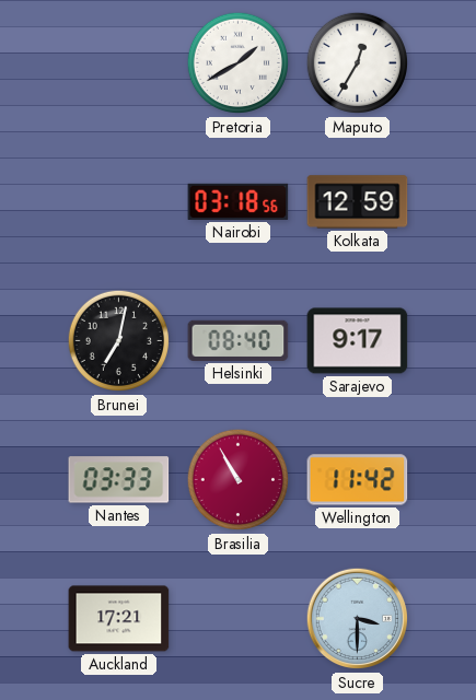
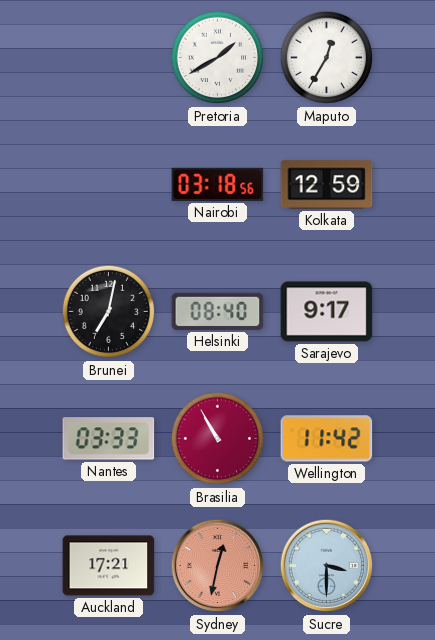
Sydney: none -> 12:32 (218, 566)
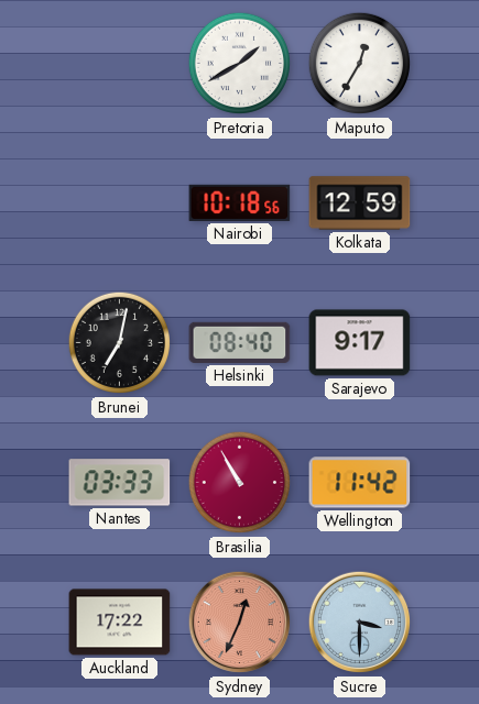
Nairobi: 03:18 -> 10:18 (240, 202)
Auckland: 17:21 -> 17:22 (120, 623)
Sydney: 12:32 -> 12:34 (240, 623)
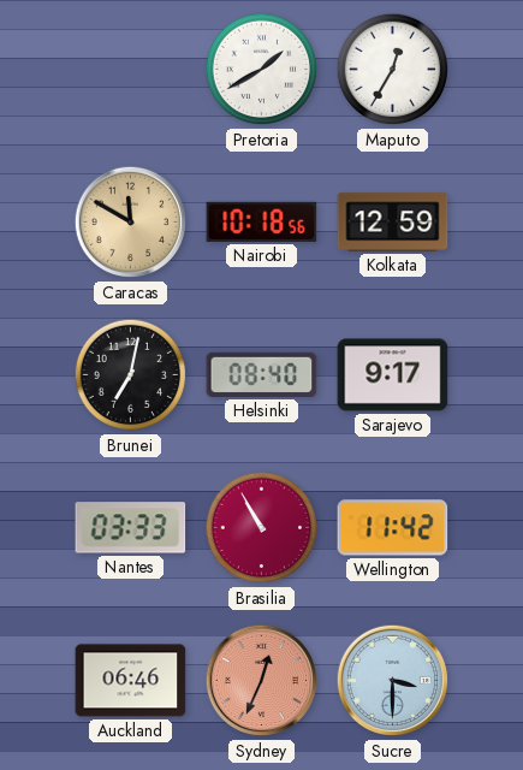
Caracas: none -> 11:50 (131, 223)
Auckland: 17:22 -> 06:46 (131, 681)
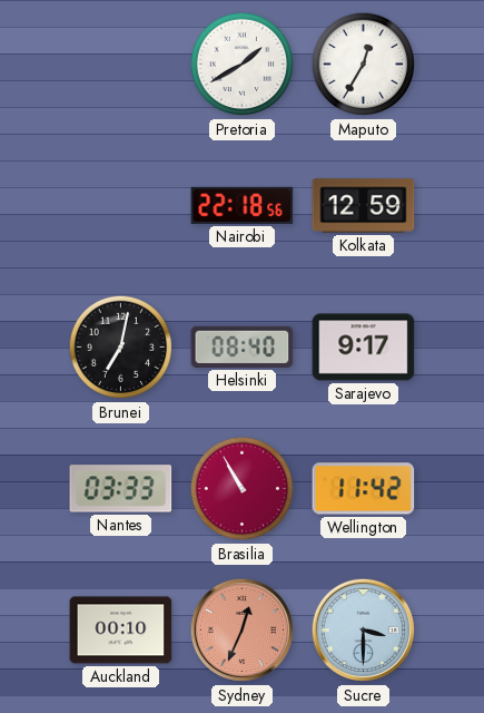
Caracas: 11:50 -> none (131, 223)
Nairobi: 10:18 -> 22:18 (243, 205)
Auckland: 06:46 -> 00:10 (121, 631)
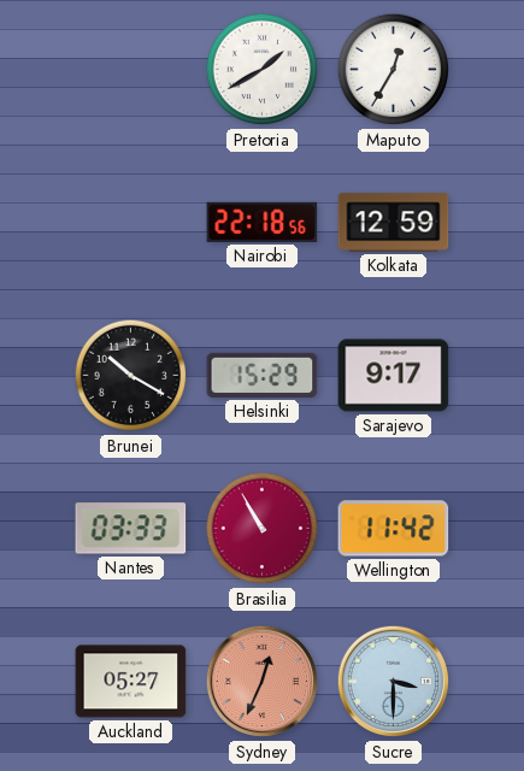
Brunei: 7:02 -> 10:20 (131, 376)
Helsinki: 08:40 -> 15:29 (263, 375)
Auckland: 00:10 -> 05:27 (131, 682)
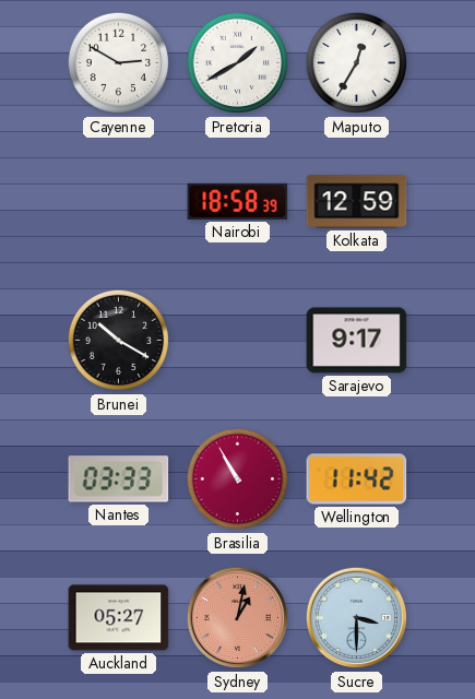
Cayenne: none -> 2:50 (119, 63)
Nairobi: 22:18 -> 18:58 (238, 201)
Helsinki: 15:29 -> none (263, 375)
Sydney: 12:34 -> 1:02 (238, 618)
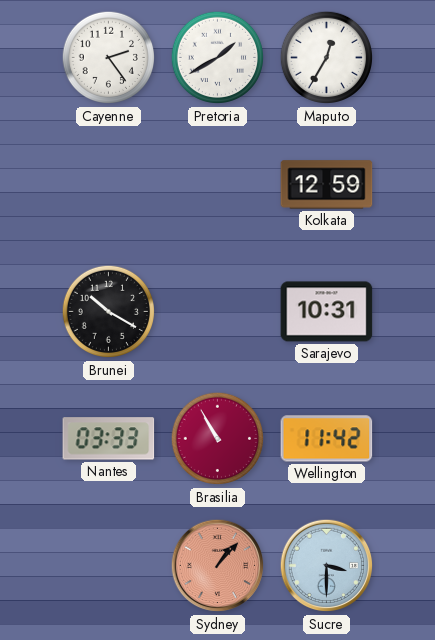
Cayenne: 2:50 -> 2:24 (109, 58)
Nairobi: 18:58 -> none (238, 201)
Sarajevo: 9:17 -> 10:31 (327, 312)
Auckland: 05:27 -> none (119, 618)
Sydney: 1:02 -> 1:07 (218, 566)
